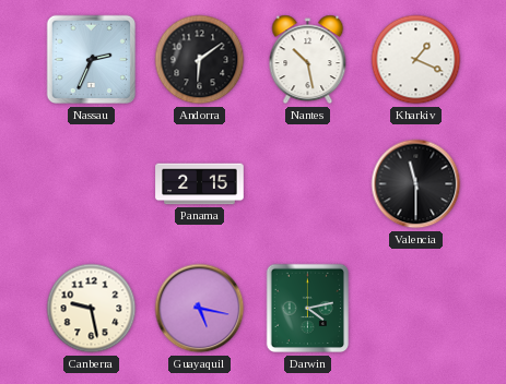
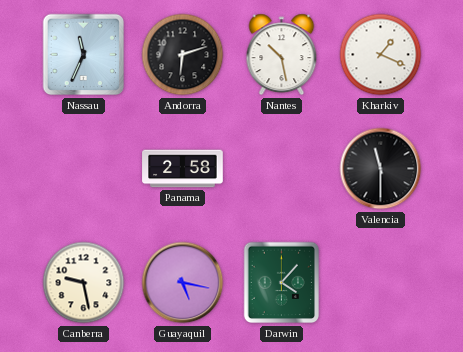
Nassau: 2:34 -> 11:34 (84, 55)
Andorra: 6:09 -> 6:12 (183, 55)
Panama: 2:15 -> 2:58 (183, 169)
Darwin: 4:13 -> 4:07 (282, 283)
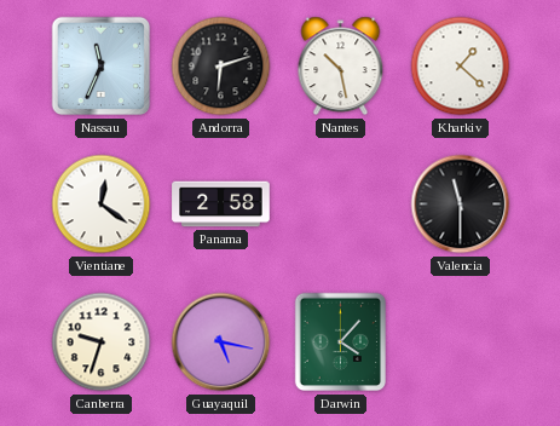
Kharkiv: 1:19 -> 1:22 (461, 67)
Vientiane: none -> 12:21 (102, 205)
Canberra: 9:28 -> 9:33 (102, 342)
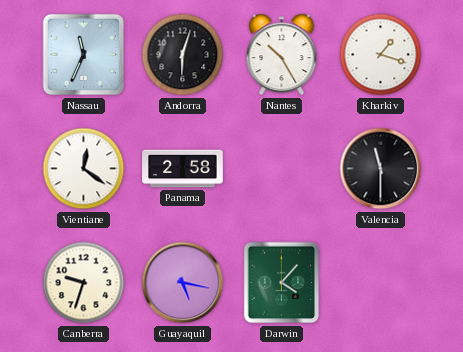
Andorra: 6:12 -> 6:03 (183, 55)
Nantes: 10:28 -> 10:25 (282, 55)
Kharkiv: 1:22 -> 1:18 (381, 55)
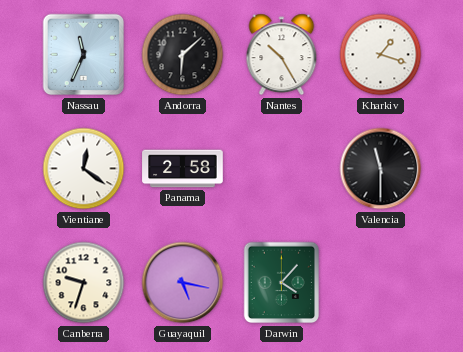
Andorra: 6:03 -> 6:08 (183, 55)
